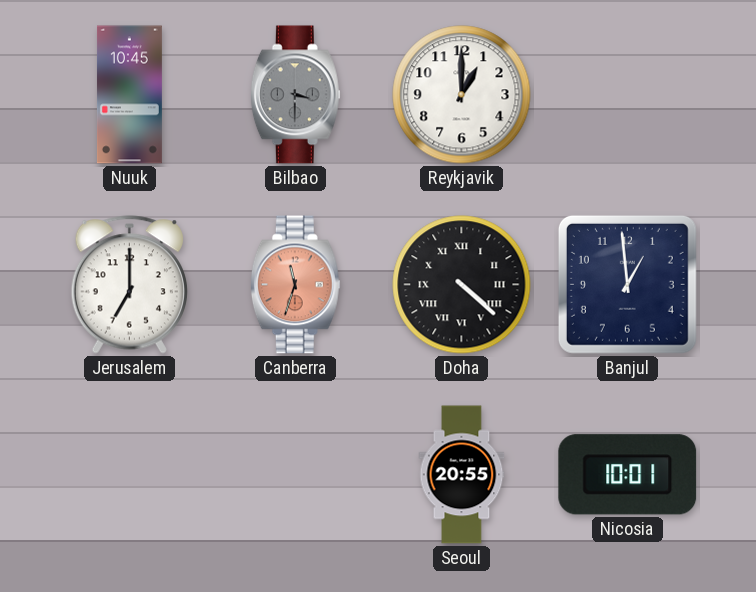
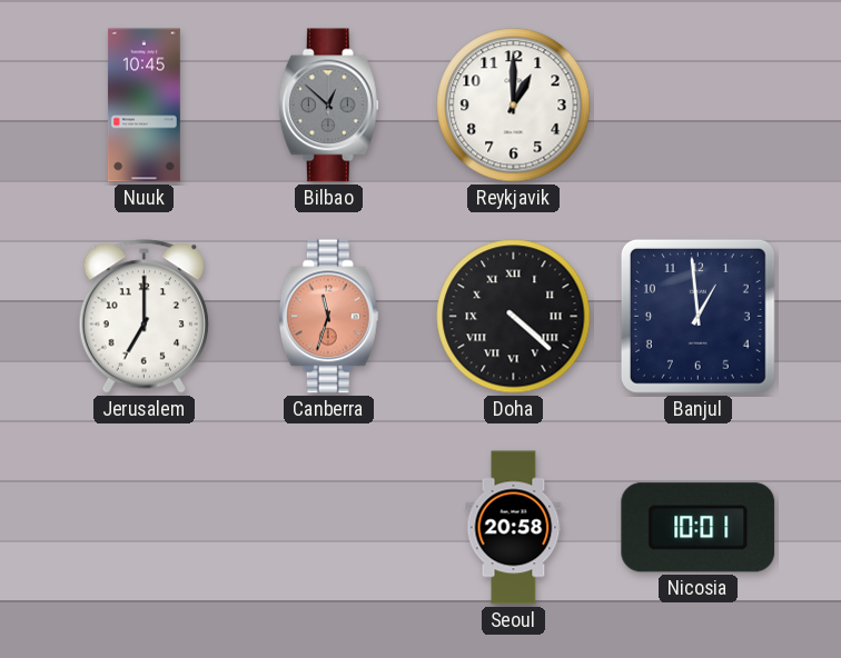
Bilbao: 3:30 -> 12:52 (328, 106)
Seoul: 20:55 -> 20:58 (514, 528)
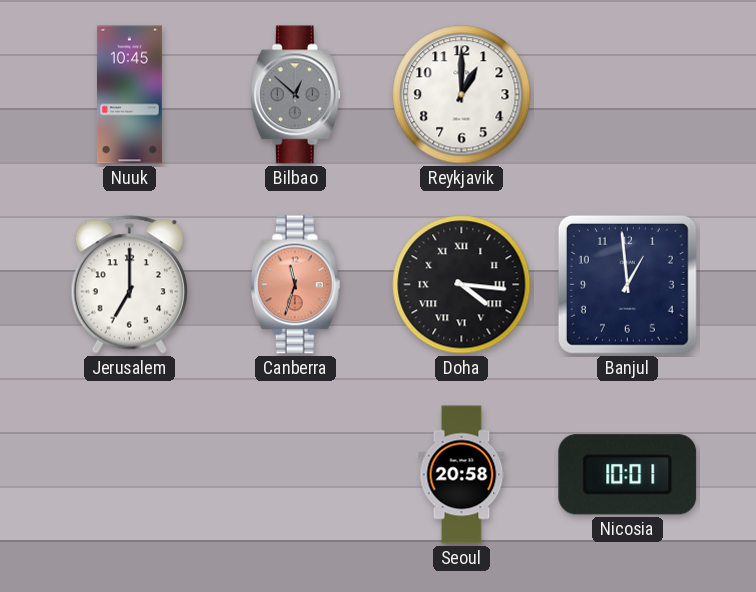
Doha: 4:22 -> 4:16 (462, 285)
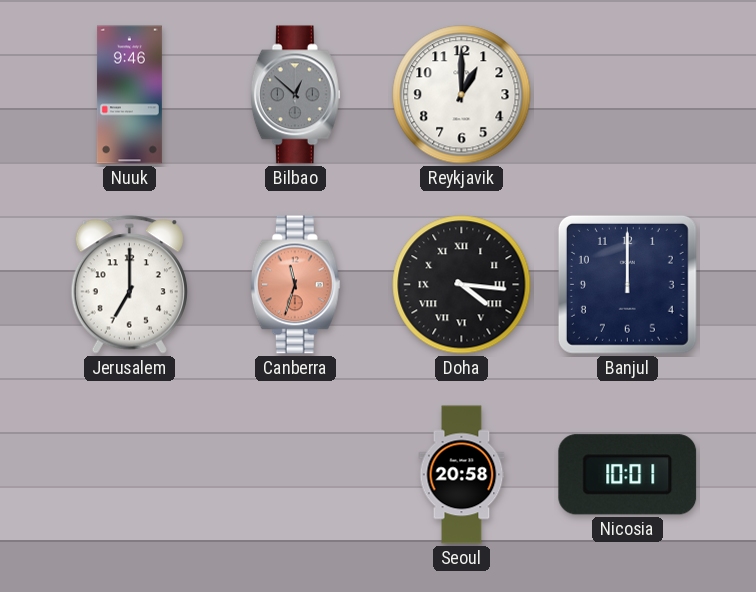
Nuuk: 10:45 -> 9:46 (129, 95)
Banjul: 12:59 -> 12:00 (627, 284)
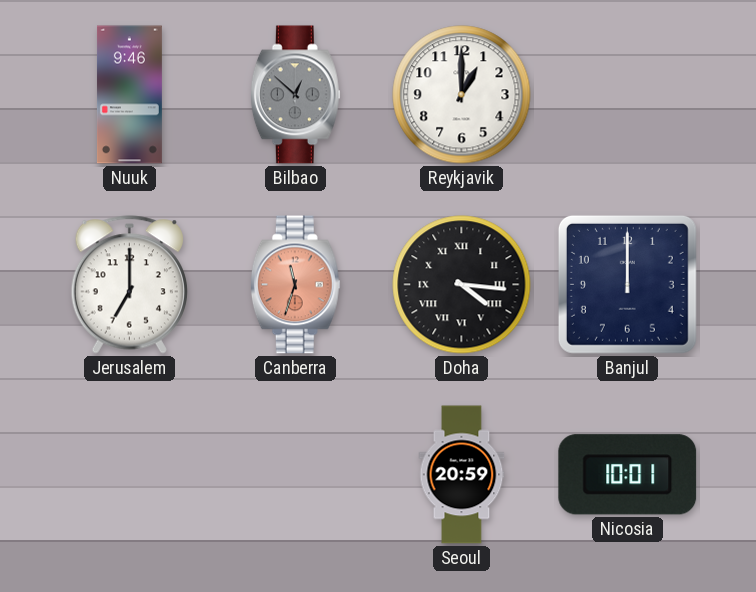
Seoul: 20:58 -> 20:59 (462, 475)
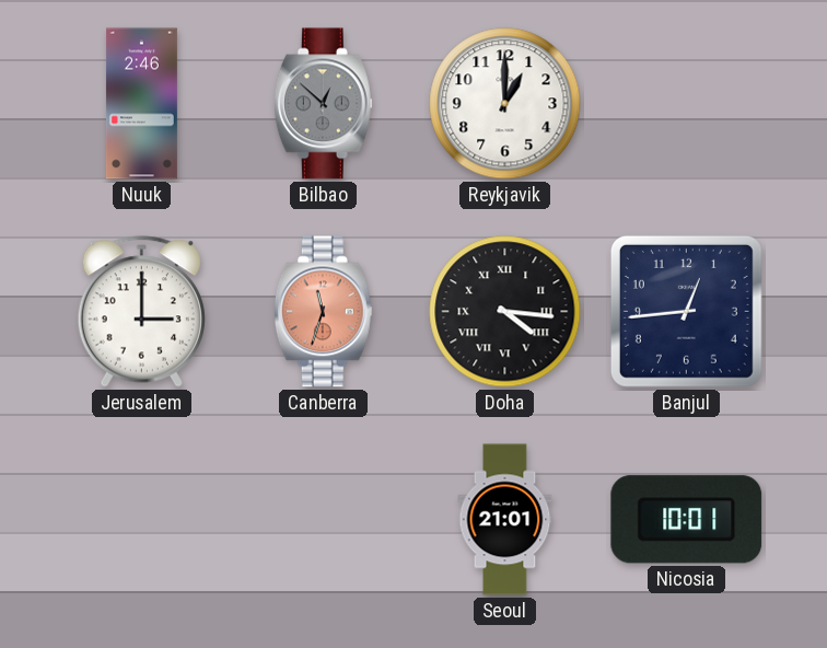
Nuuk: 9:46 -> 2:46 (141, 104)
Jerusalem: 7:00 -> 3:00 (141, 312)
Banjul: 12:00 -> 12:44 (686, 311)
Seoul: 20:59 -> 21:01 (505, 520)
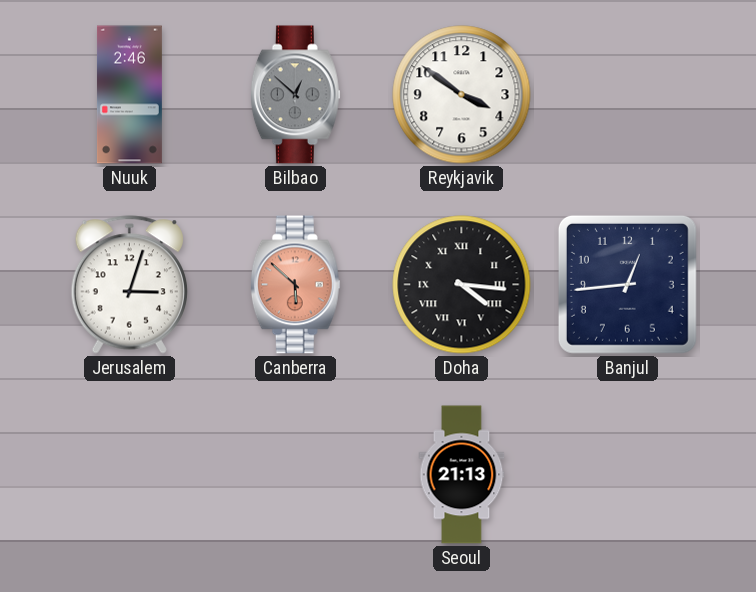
Reykjavik: 1:00 -> 3:51 (462, 95)
Jerusalem: 3:00 -> 3:03 (129, 285)
Canberra: 11:33 -> 5:52 (295, 285)
Seoul: 21:01 -> 21:13 (462, 475)
Nicosia: 10:01 -> none (687, 520)
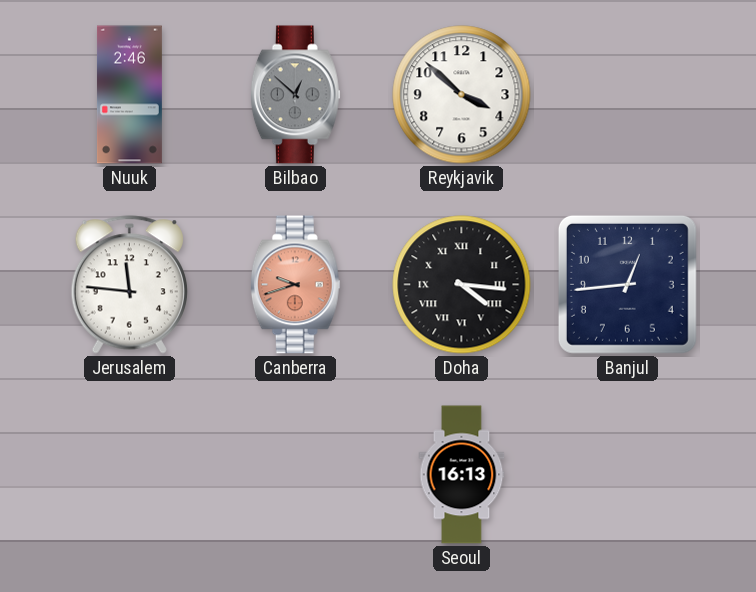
Reykjavik: 3:51 -> 3:52 (462, 95)
Jerusalem: 3:03 -> 11:46 (129, 285)
Canberra: 5:52 -> 9:42 (295, 285)
Seoul: 21:13 -> 16:13 (462, 475)
